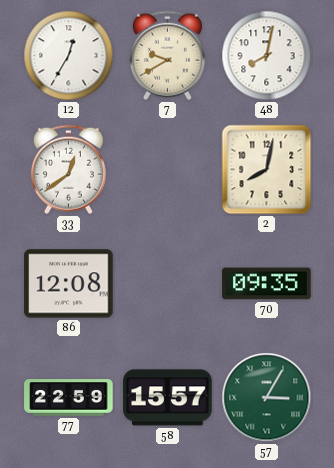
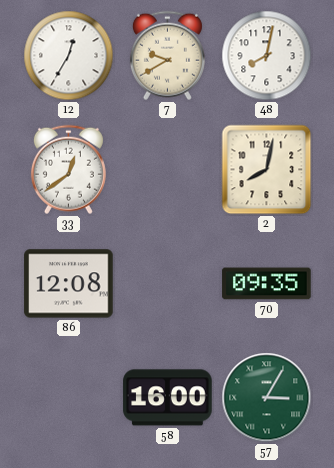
77: 22:59 -> none (69, 398)
58: 15:57 -> 16:00 (168, 398)
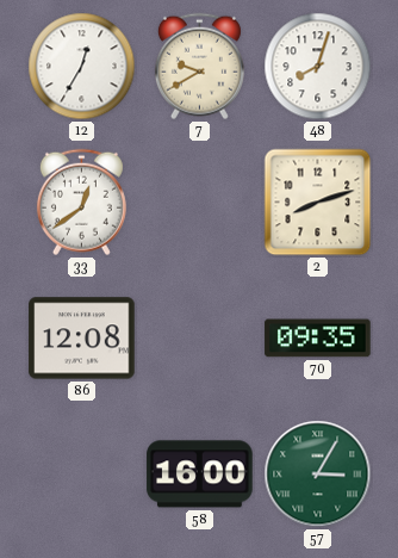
48: 8:02 -> 8:03 (318, 67)
2: 8:02 -> 8:12 (318, 203)
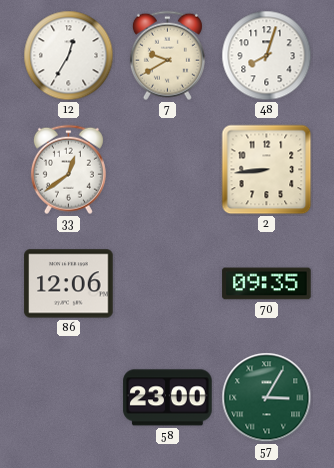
2: 8:12 -> 8:44 (267, 170)
86: 12:08 -> 12:06 (69, 284)
58: 16:00 -> 23:00 (168, 398)
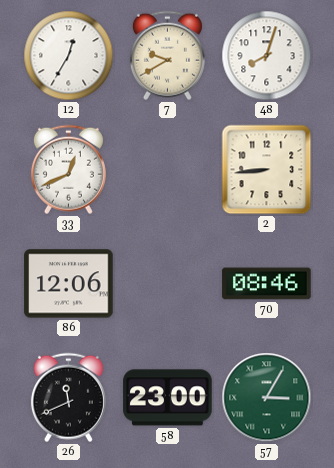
33: 12:39 -> 12:41 (68, 170)
70: 09:35 -> 08:46 (267, 284)
26: none -> 11:41 (68, 398)
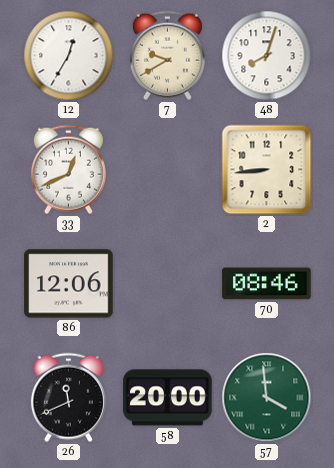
58: 23:00 -> 20:00 (168, 398)
57: 3:05 -> 3:59 (267, 398)
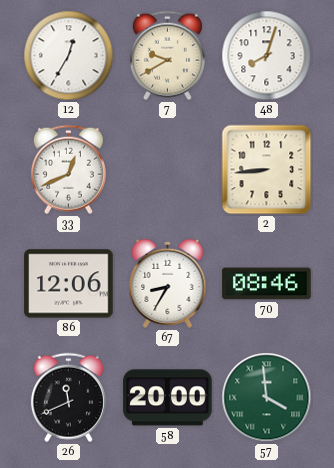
67: none -> 8:35 (168, 283)
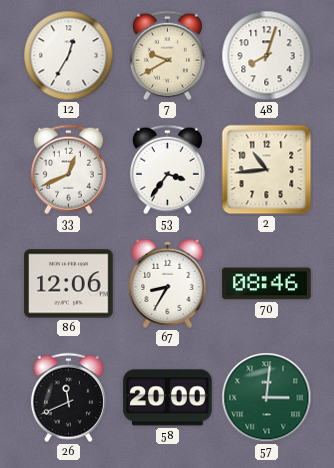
53: none -> 3:36 (167, 170)
2: 8:44 -> 10:44 (267, 170)
57: 3:59 -> 3:01 (267, 398)
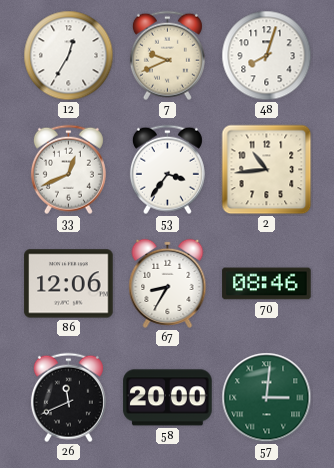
7: 9:40 -> 9:41 (167, 56)
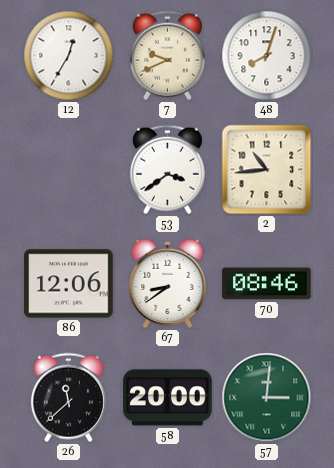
33: 12:41 -> none (68, 170)
53: 3:36 -> 3:39 (167, 170)
67: 8:35 -> 8:39 (168, 283)
26: 11:41 -> 11:38 (68, 398)
